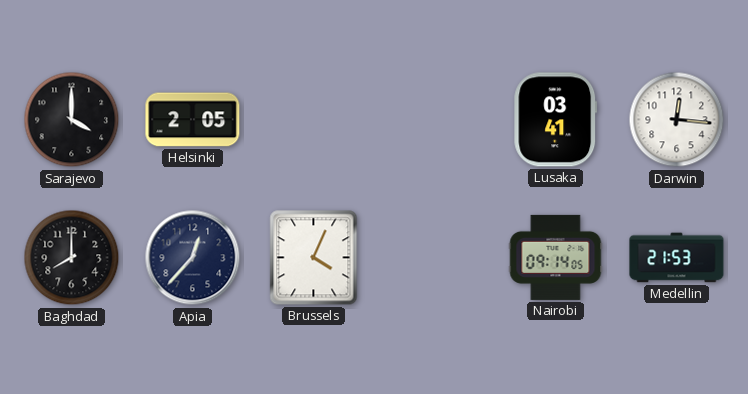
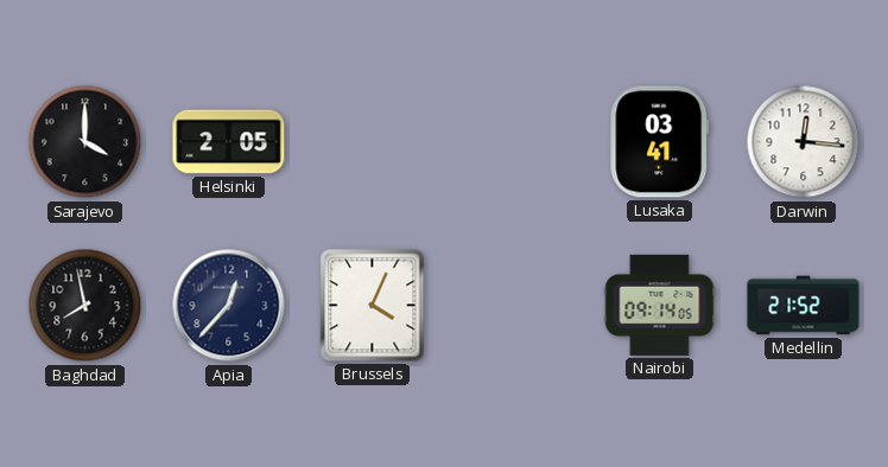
Baghdad: 8:00 -> 7:58 (85, 306)
Medellin: 21:53 -> 21:52 (804, 306)
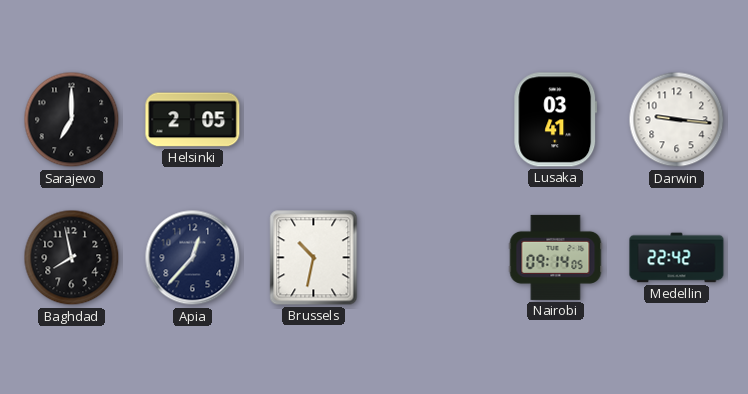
Sarajevo: 4:00 -> 7:00 (72, 120)
Darwin: 12:16 -> 9:16 (677, 120)
Brussels: 4:04 -> 10:32 (314, 258)
Medellin: 21:52 -> 22:42 (677, 258)
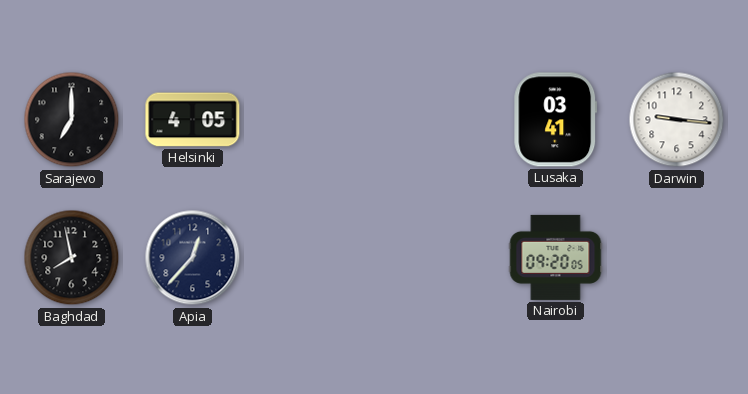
Helsinki: 2:05 -> 4:05 (193, 120)
Brussels: 10:32 -> none (314, 258)
Nairobi: 09:14 -> 09:20 (556, 257)
Medellin: 22:42 -> none (677, 258)
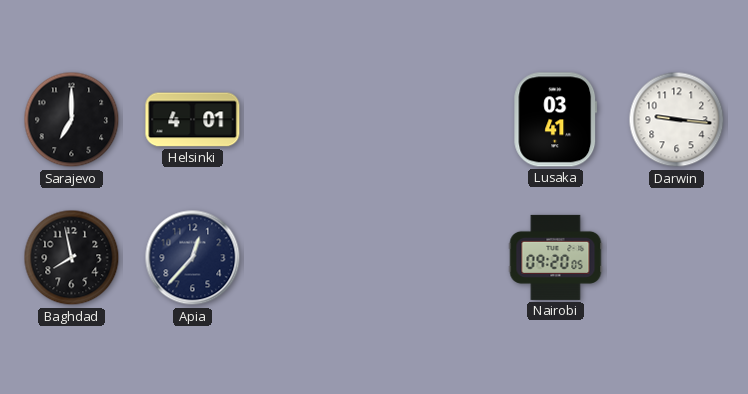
Helsinki: 4:05 -> 4:01 (193, 120)
